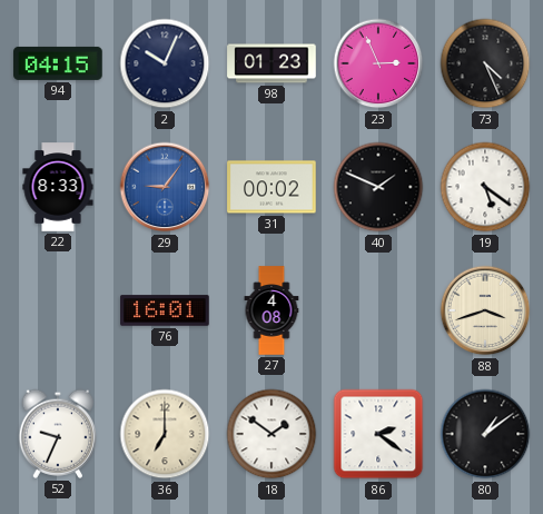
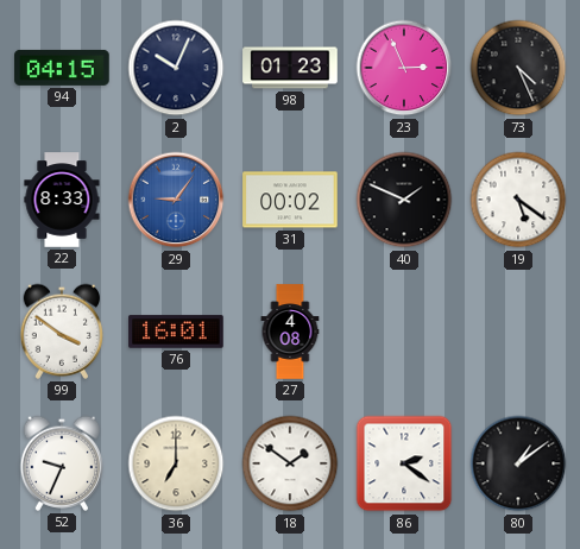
99: none -> 3:51 (62, 332)
88: 3:42 -> none (485, 310)
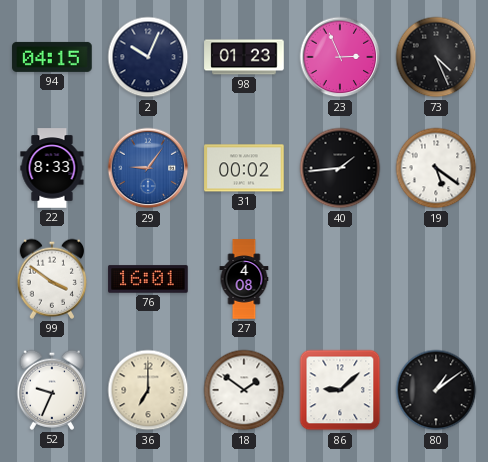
40: 1:49 -> 1:44 (340, 168)
86: 2:21 -> 9:08 (340, 390)
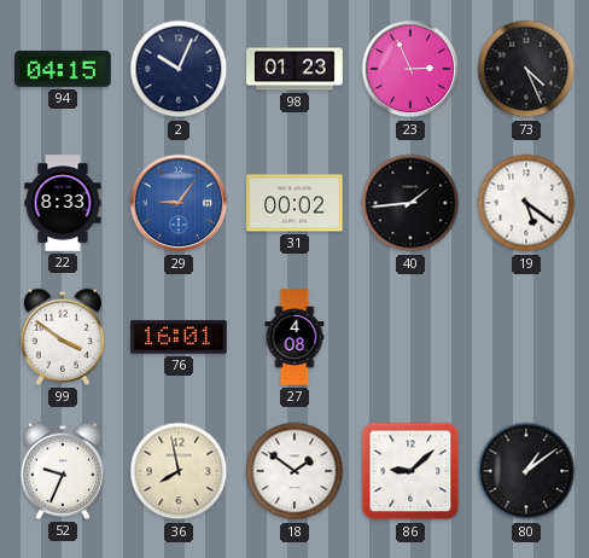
36: 7:00 -> 7:58 (179, 471)
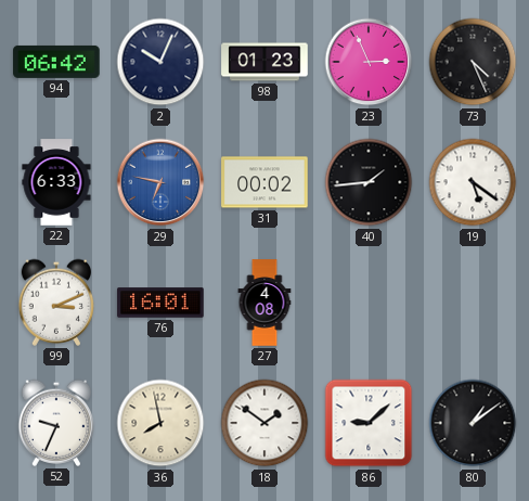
94: 04:15 -> 06:42 (56, 62)
22: 8:33 -> 6:33 (56, 182)
29: 9:06 -> 6:47 (160, 182)
99: 3:51 -> 3:11 (56, 303)
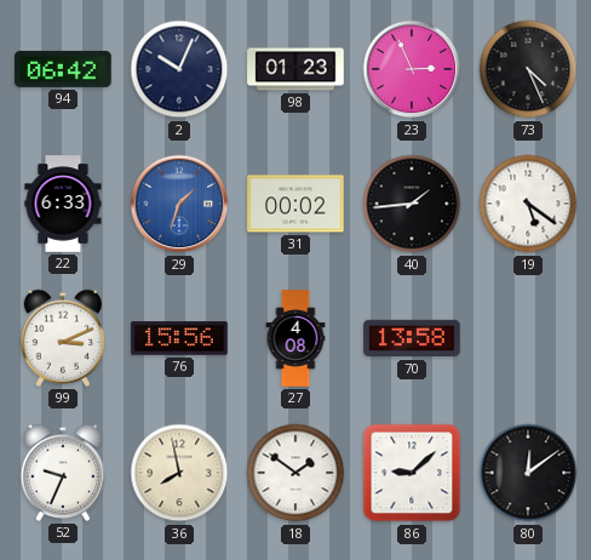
29: 6:47 -> 1:33 (179, 204)
76: 16:01 -> 15:56 (179, 338)
70: none -> 13:58 (412, 338)
80: 1:09 -> 12:09 (528, 473)
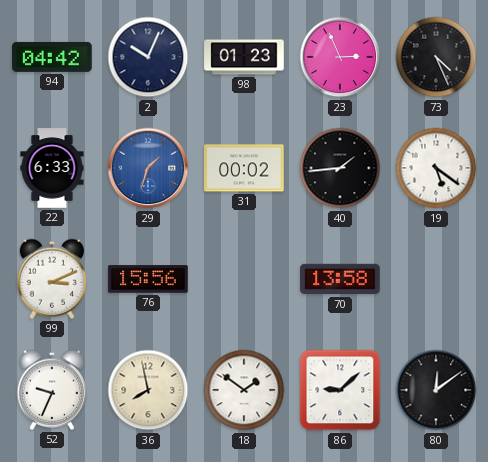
94: 06:42 -> 04:42 (52, 57)
27: 4:08 -> none (295, 338)
